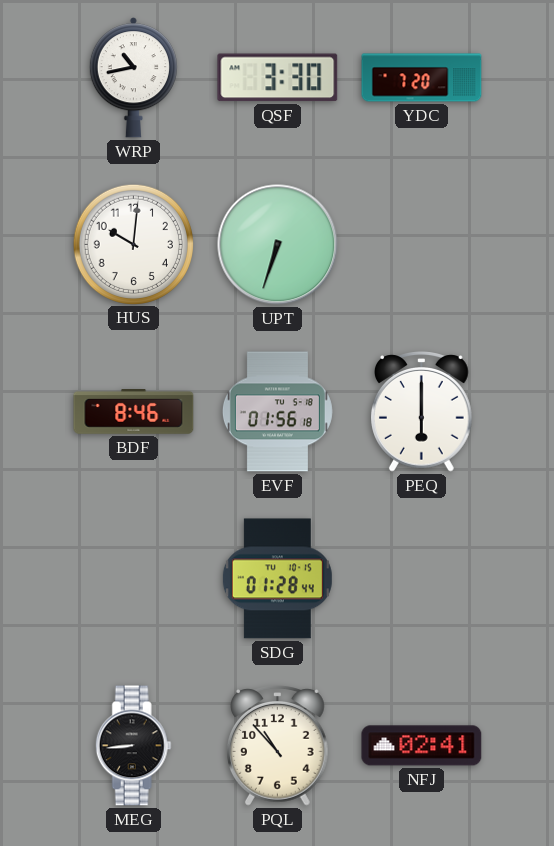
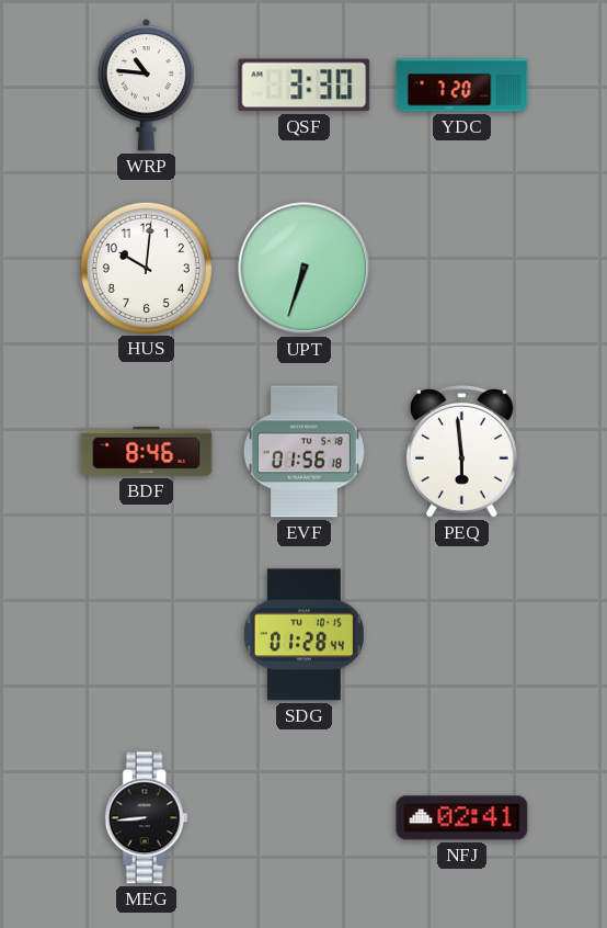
WRP: 10:43 -> 10:46 (146, 86)
PEQ: 6:00 -> 5:59 (462, 452)
PQL: 10:53 -> none (278, 746)
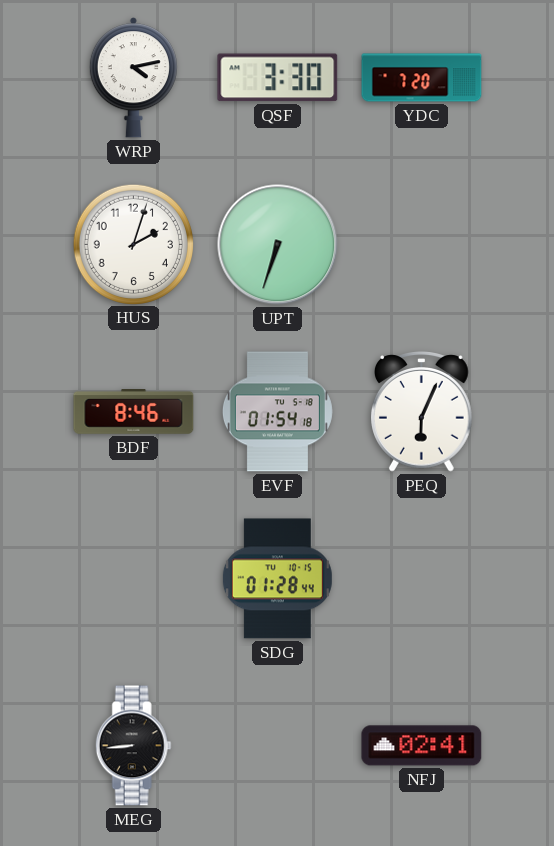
WRP: 10:46 -> 4:13 (133, 78)
HUS: 10:01 -> 2:03 (133, 244)
EVF: 01:56 -> 01:54 (277, 412)
PEQ: 5:59 -> 6:04 (422, 412)
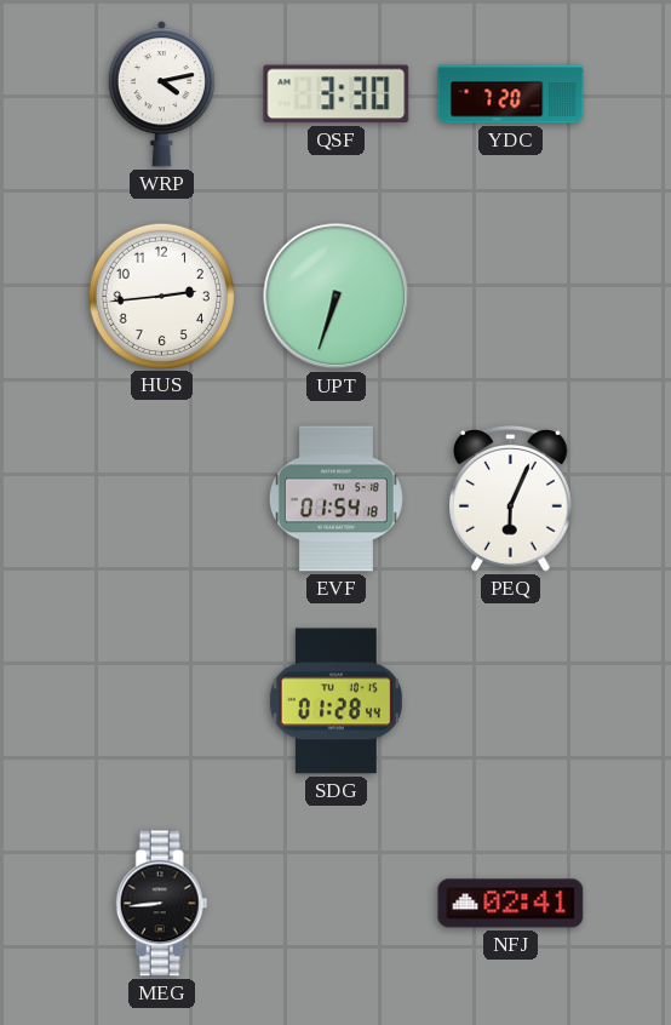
HUS: 2:03 -> 2:44 (161, 296)
BDF: 8:46 -> none (134, 412)
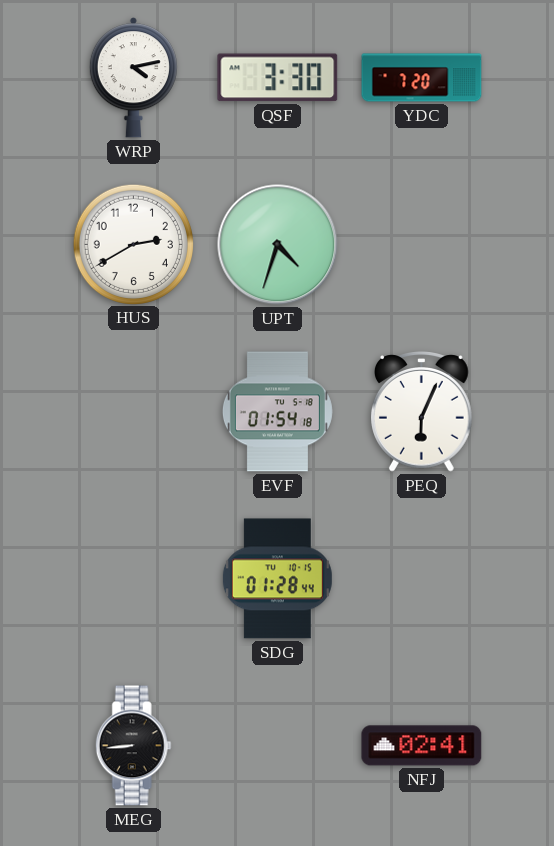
HUS: 2:44 -> 2:40 (133, 244)
UPT: 6:33 -> 4:33 (278, 245)
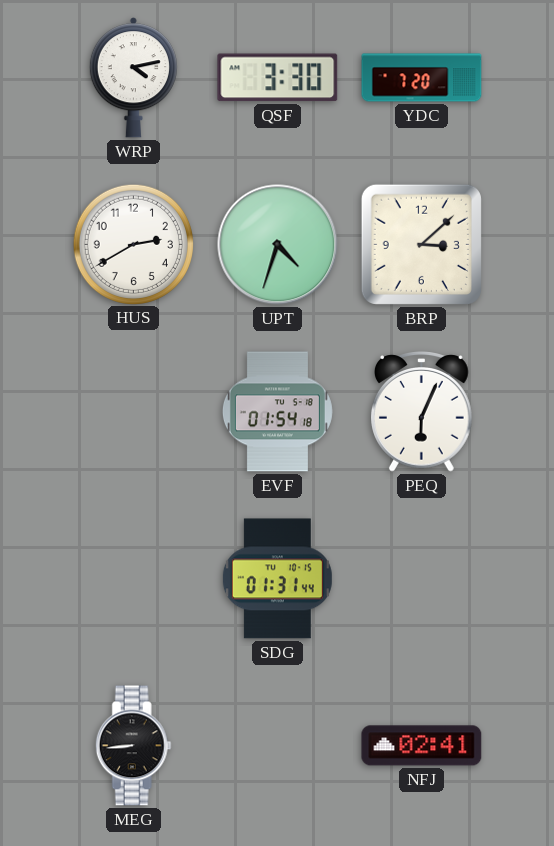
BRP: none -> 3:08 (421, 244)
SDG: 01:28 -> 01:31 (277, 579)
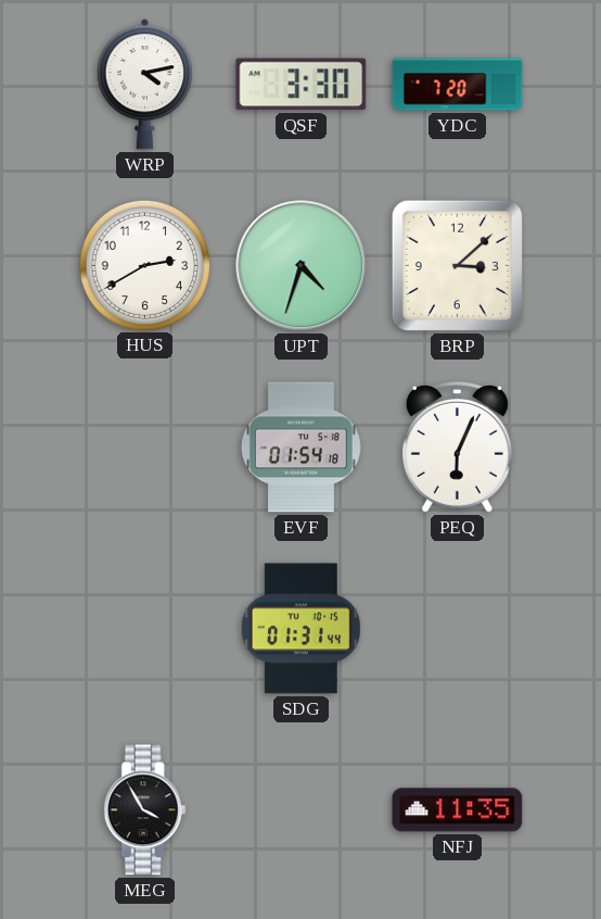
MEG: 8:44 -> 3:55 (144, 810)
NFJ: 02:41 -> 11:35 (458, 810)
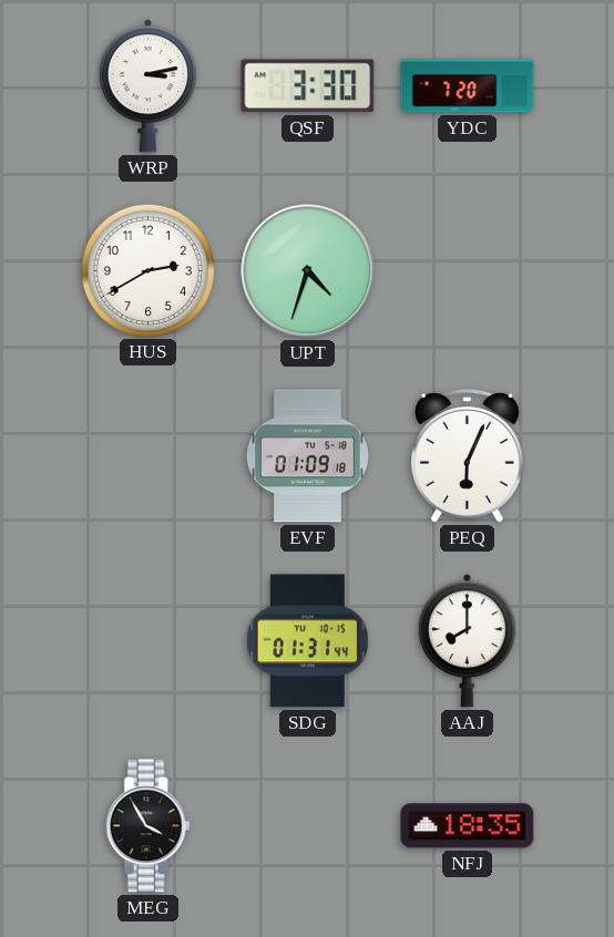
WRP: 4:13 -> 3:13 (147, 86)
BRP: 3:08 -> none (457, 265)
EVF: 01:54 -> 01:09 (307, 456)
AAJ: none -> 8:00 (467, 641)
NFJ: 11:35 -> 18:35 (468, 826)
